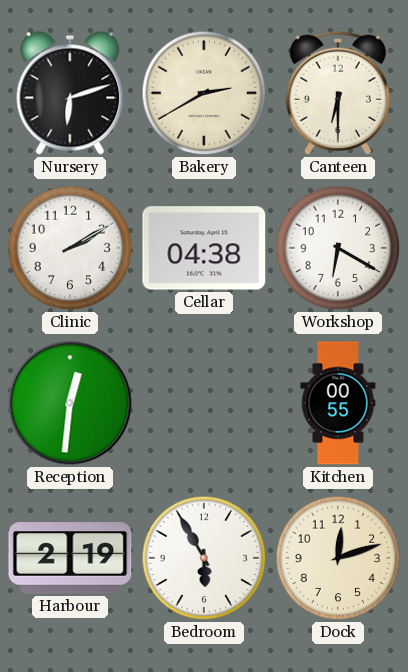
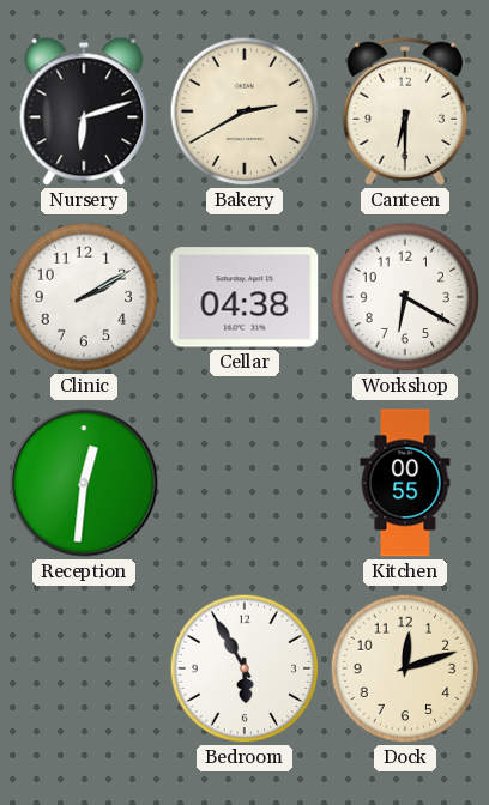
Harbour: 2:19 -> none (70, 558)
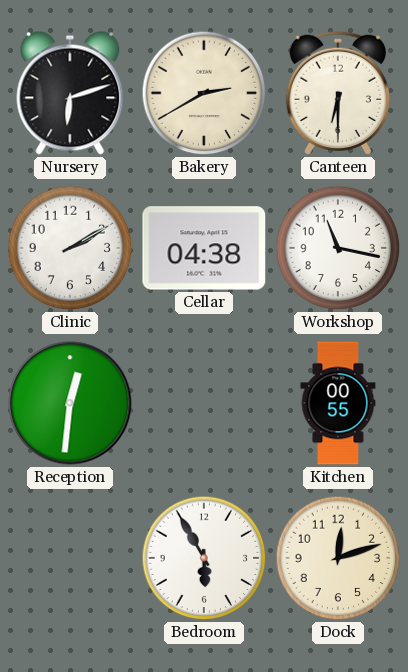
Workshop: 6:20 -> 11:17 (338, 248)
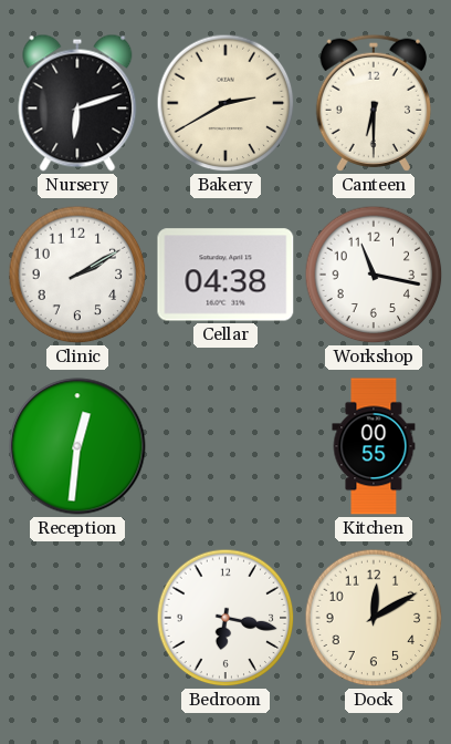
Bedroom: 5:55 -> 6:17 (225, 618)
Dock: 12:12 -> 12:10 (374, 618)
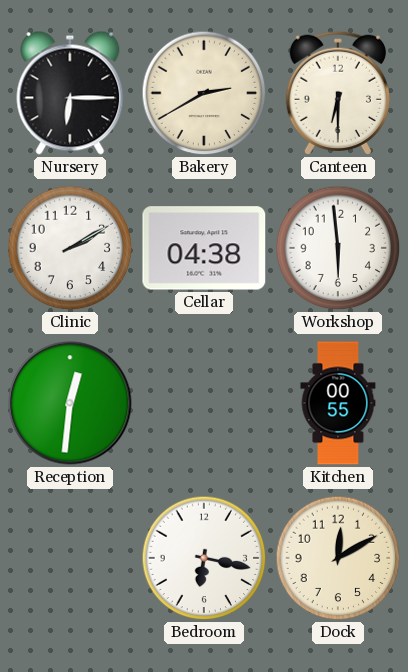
Nursery: 6:12 -> 6:15 (70, 93)
Workshop: 11:17 -> 5:59 (338, 248)
